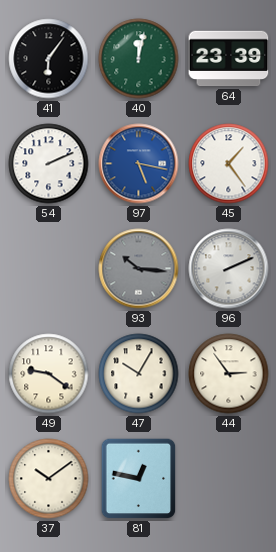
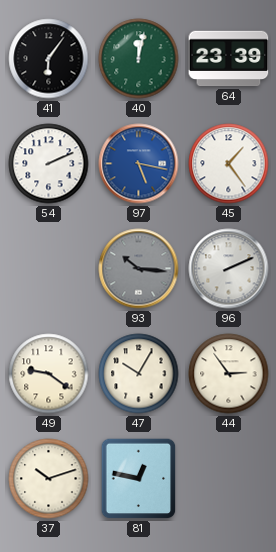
37: 10:09 -> 10:12 (49, 479)
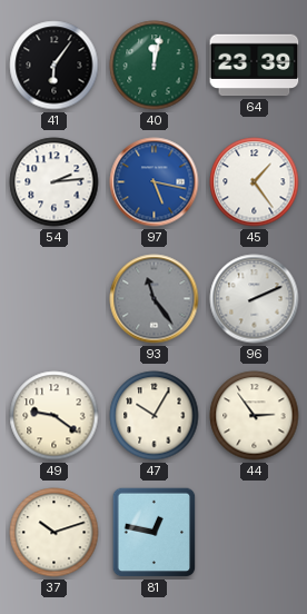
54: 2:11 -> 2:14 (55, 182)
93: 10:16 -> 11:24 (155, 299)
